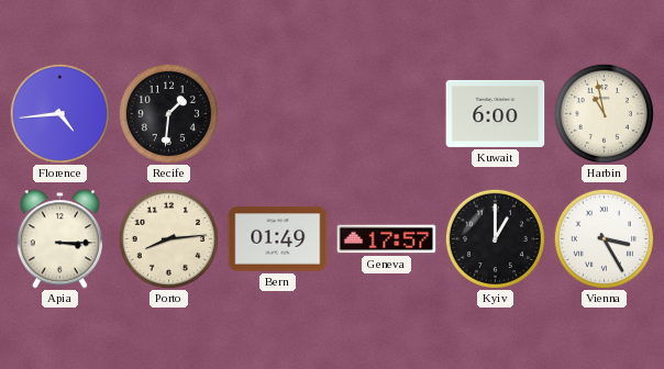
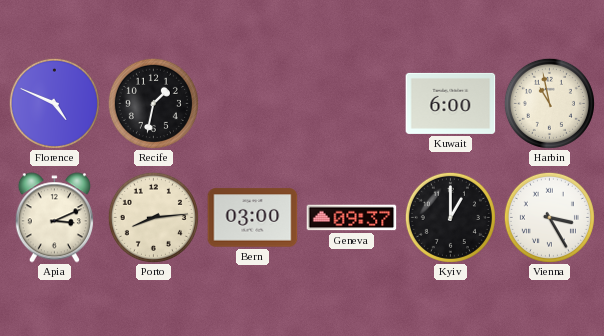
Florence: 4:44 -> 4:49 (54, 103)
Recife: 1:31 -> 1:32 (153, 103)
Apia: 3:15 -> 3:11 (54, 218)
Bern: 01:49 -> 03:00 (253, 218)
Geneva: 17:57 -> 09:37 (352, 218)
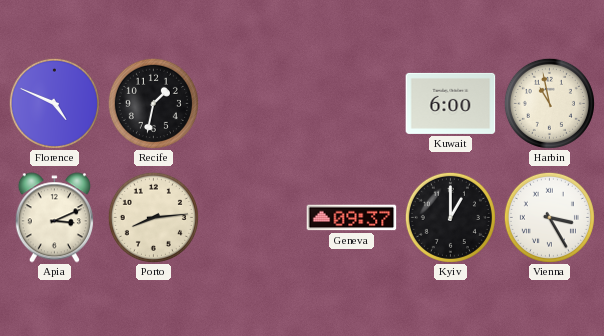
Bern: 03:00 -> none (253, 218)
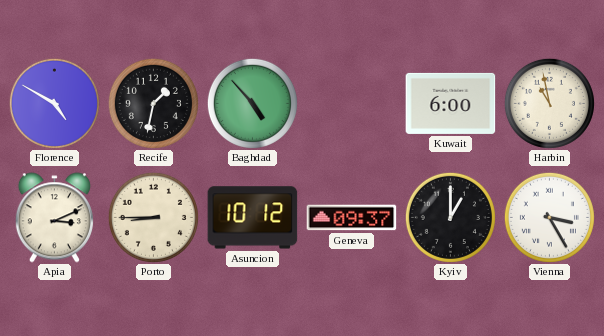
Florence: 4:49 -> 4:50 (54, 103)
Baghdad: none -> 4:53 (252, 103)
Porto: 8:14 -> 8:45 (153, 217)
Asuncion: none -> 10:12 (253, 218)
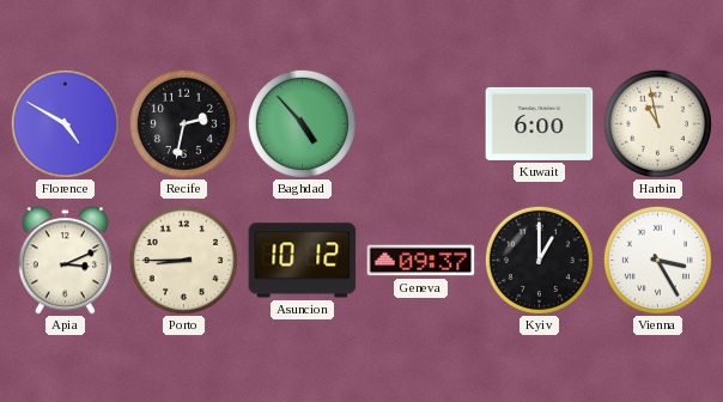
Recife: 1:32 -> 2:32 (183, 123)
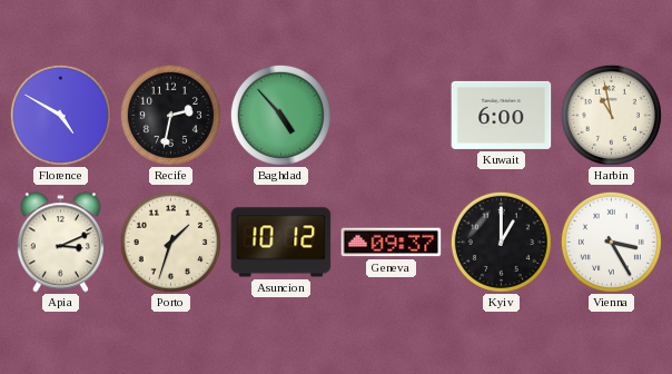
Porto: 8:45 -> 1:33 (170, 242)
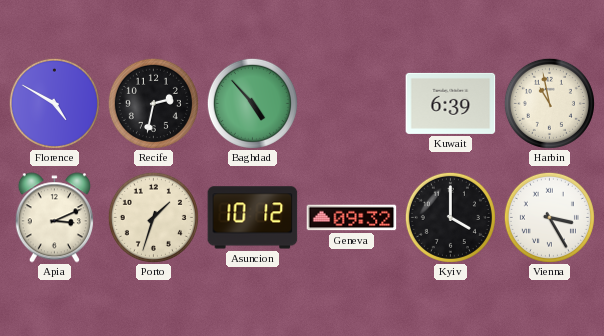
Kuwait: 6:00 -> 6:39 (451, 103)
Geneva: 09:37 -> 09:32 (352, 218)
Kyiv: 1:00 -> 4:00 (450, 217)
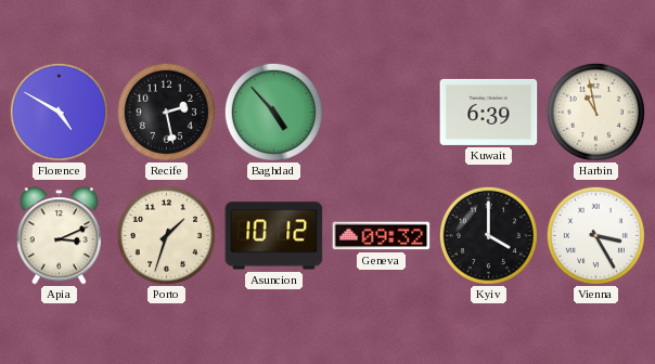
Recife: 2:32 -> 2:28 (166, 112)
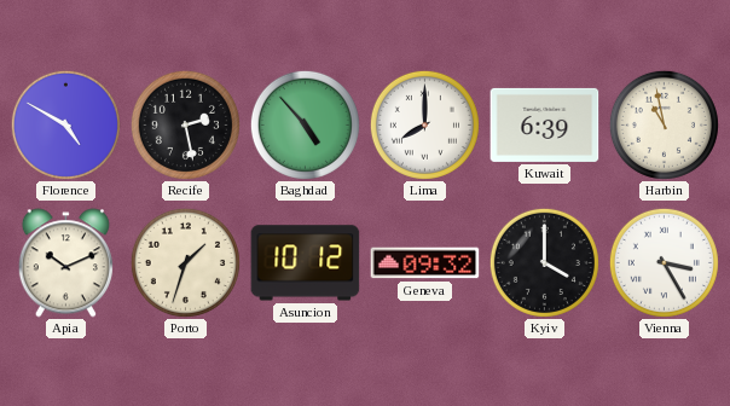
Lima: none -> 8:00 (424, 124)
Apia: 3:11 -> 10:11 (65, 263)
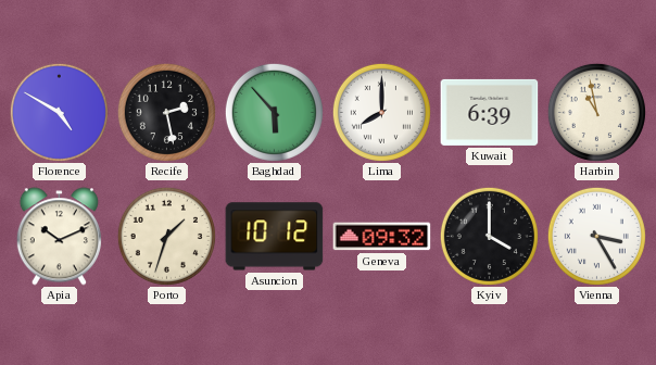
Baghdad: 4:53 -> 5:53 (274, 112)
